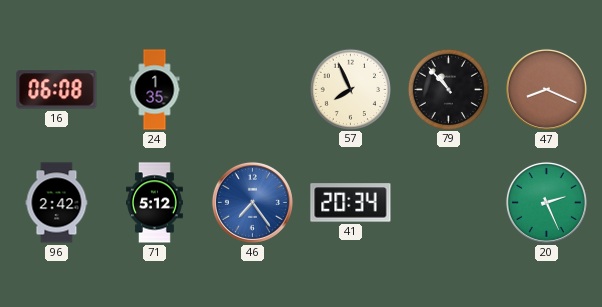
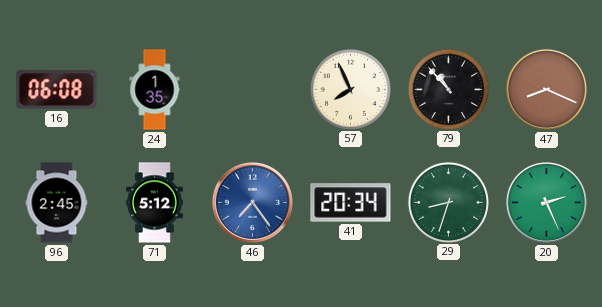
96: 2:42 -> 2:45 (57, 203)
29: none -> 8:33 (448, 202)
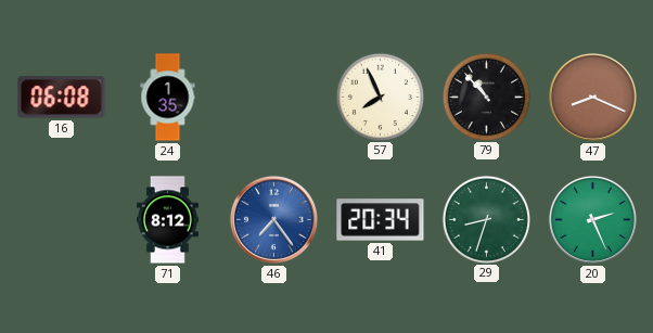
96: 2:45 -> none (57, 203)
71: 5:12 -> 8:12 (168, 220)
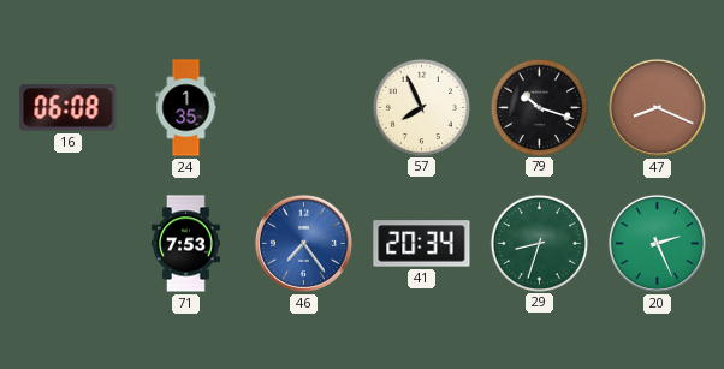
79: 10:53 -> 10:18 (539, 107)
71: 8:12 -> 7:53 (186, 244)
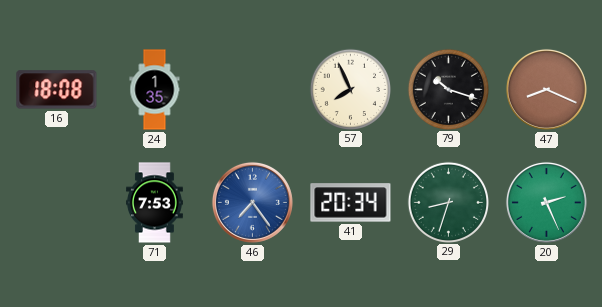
16: 06:08 -> 18:08 (57, 90)
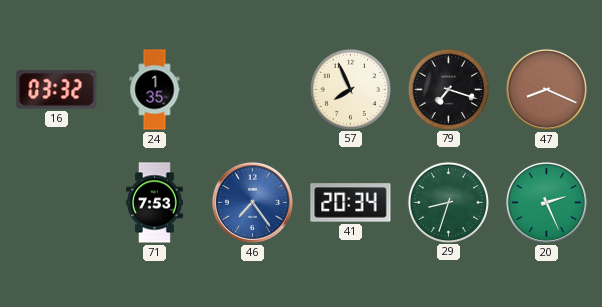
16: 18:08 -> 03:32 (57, 90)
79: 10:18 -> 7:18 (448, 89)
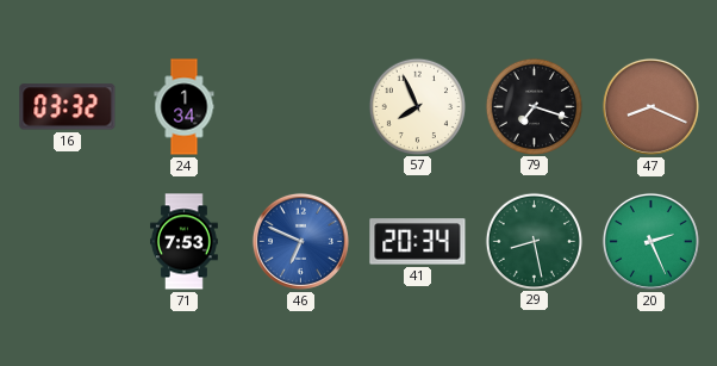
24: 1:35 -> 1:34 (185, 107)
46: 7:24 -> 6:49 (300, 241)
29: 8:33 -> 8:28 (534, 241)
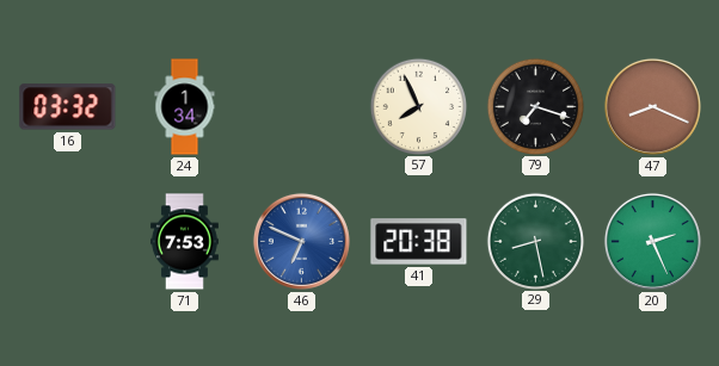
41: 20:34 -> 20:38 (419, 242)
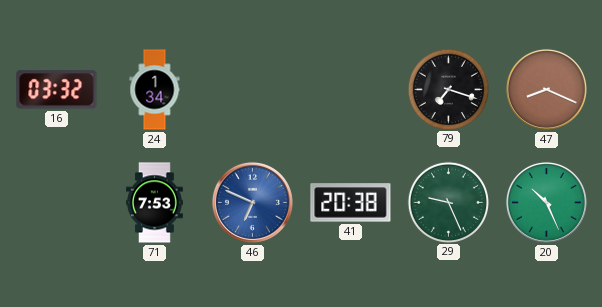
57: 7:56 -> none (418, 106)
29: 8:28 -> 9:26 (448, 202)
20: 2:26 -> 10:26 (546, 202)
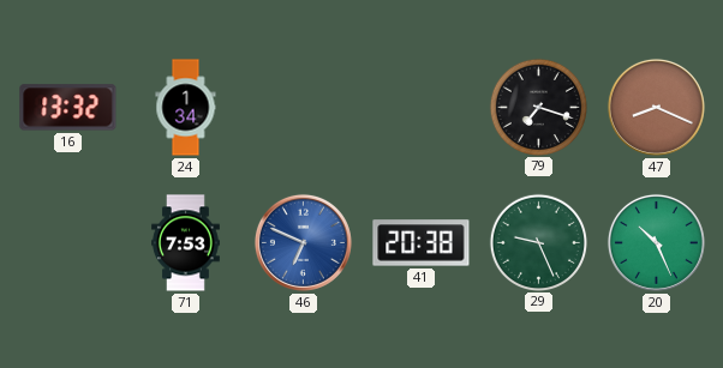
16: 03:32 -> 13:32 (68, 108)
